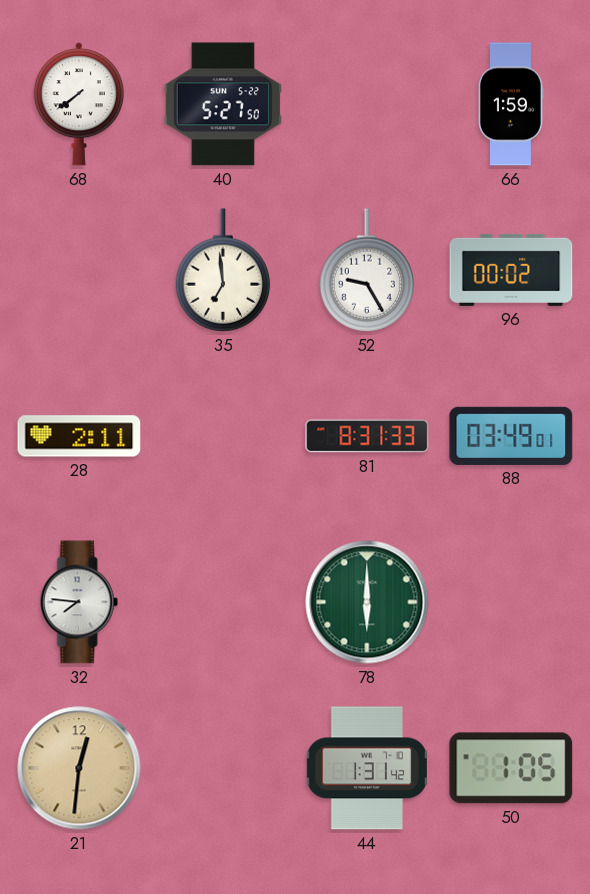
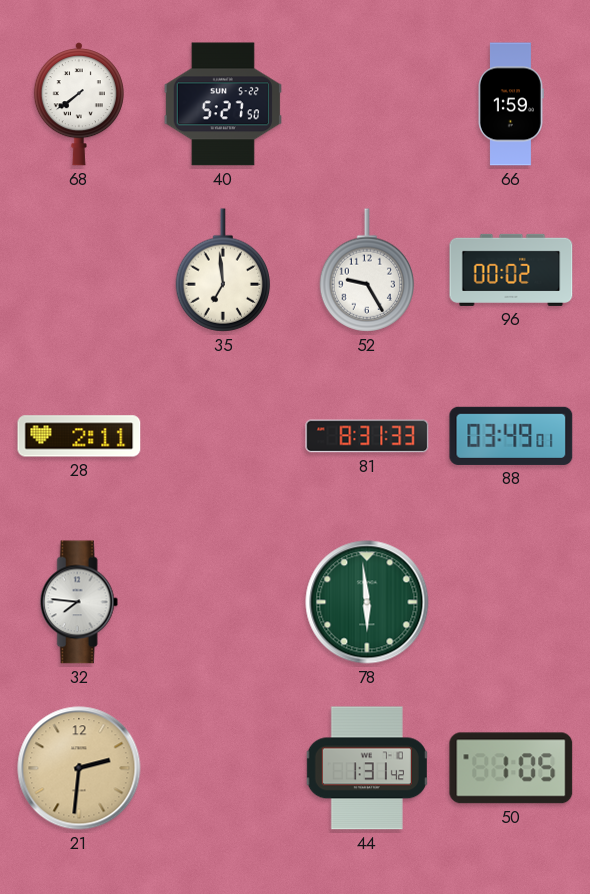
78: 6:00 -> 5:59 (367, 602)
21: 12:31 -> 2:31 (79, 768)
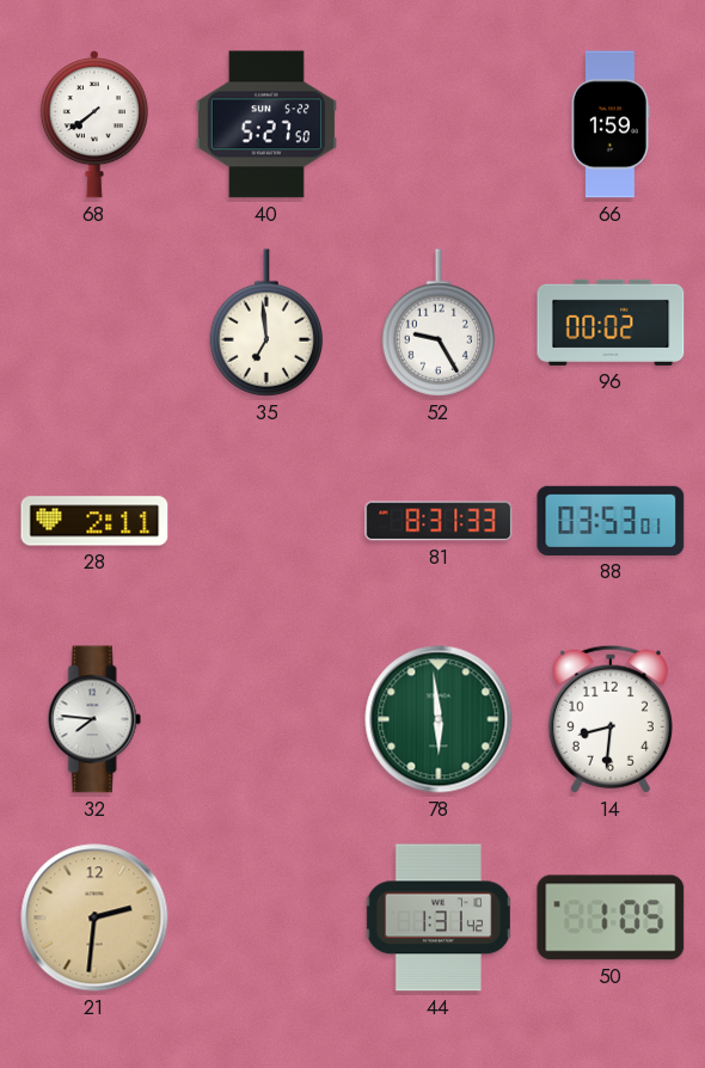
88: 03:49 -> 03:53 (611, 521)
14: none -> 8:31 (611, 719)
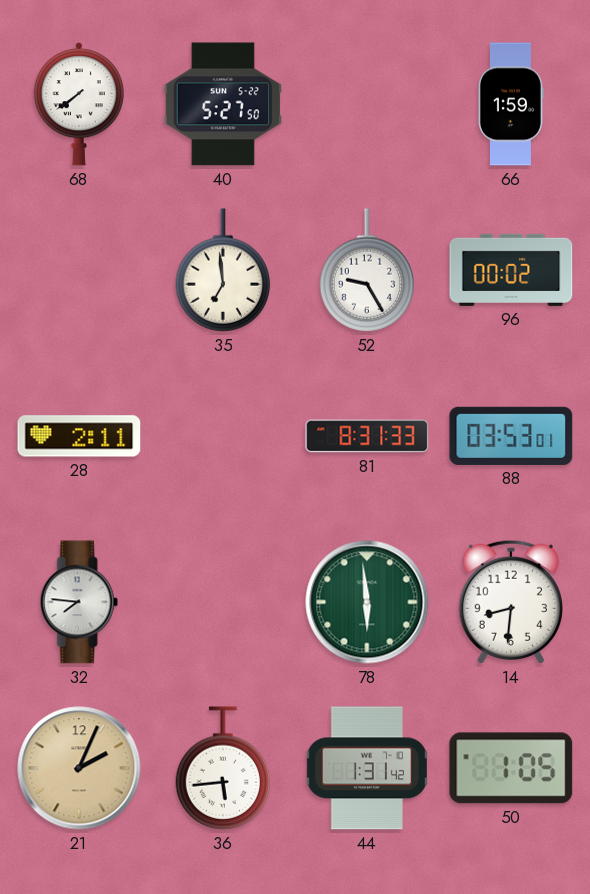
21: 2:31 -> 2:04 (79, 768)
36: none -> 5:44 (223, 768)
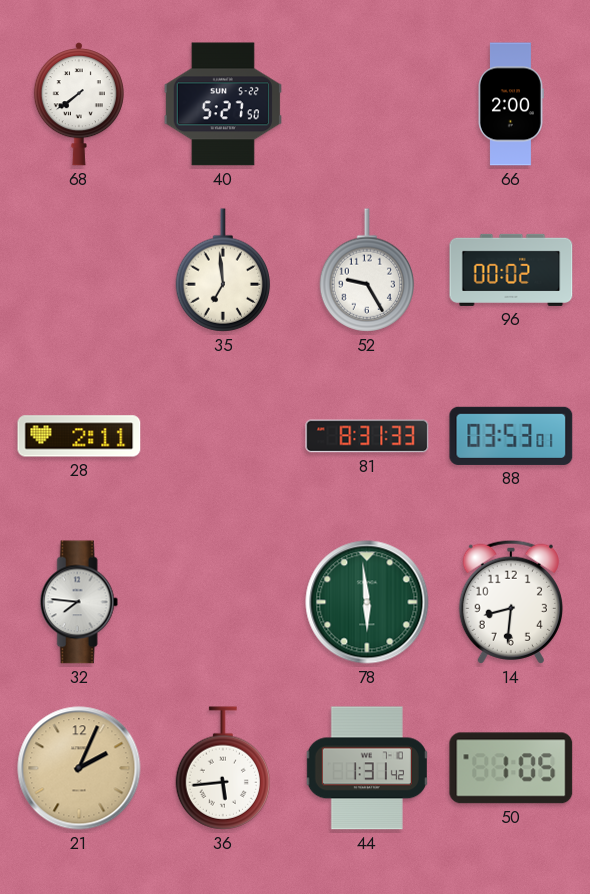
66: 1:59 -> 2:00 (511, 104)
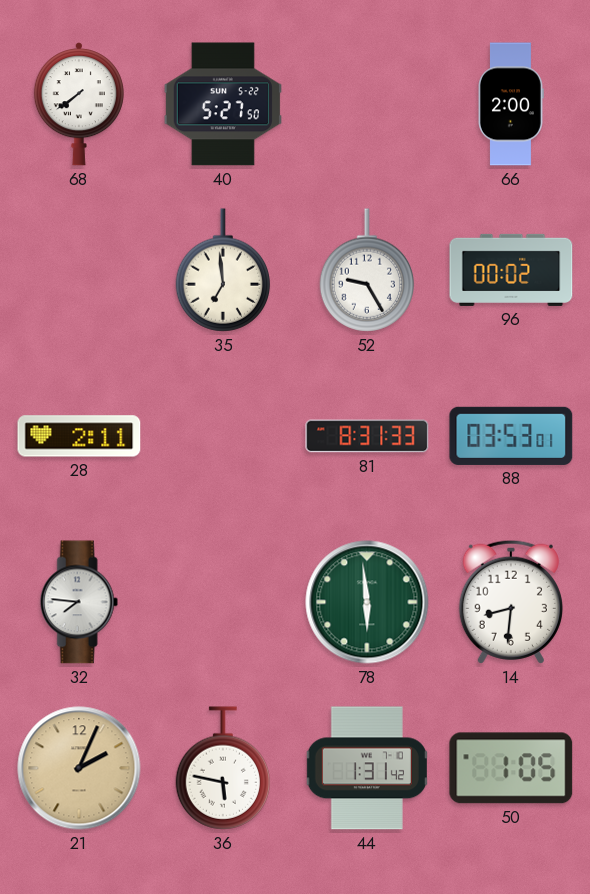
36: 5:44 -> 5:47 (223, 768)
